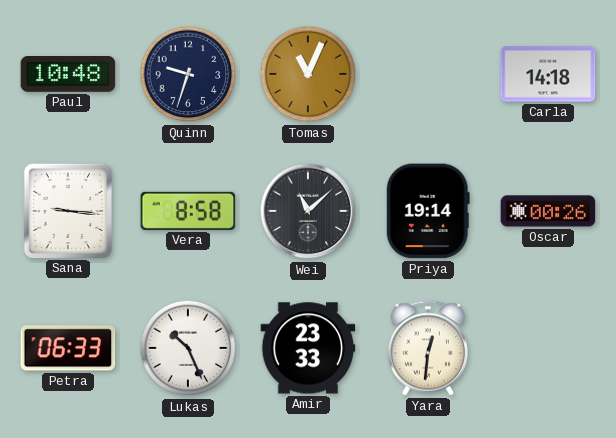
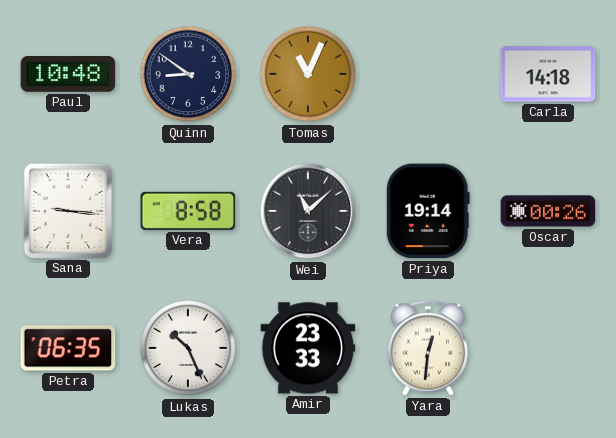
Quinn: 9:33 -> 8:51 (188, 74)
Petra: 06:33 -> 06:35 (68, 348)
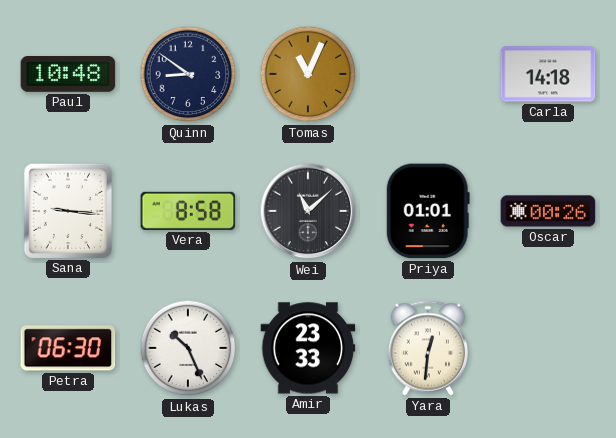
Priya: 19:14 -> 01:01 (428, 211)
Petra: 06:35 -> 06:30 (68, 348)
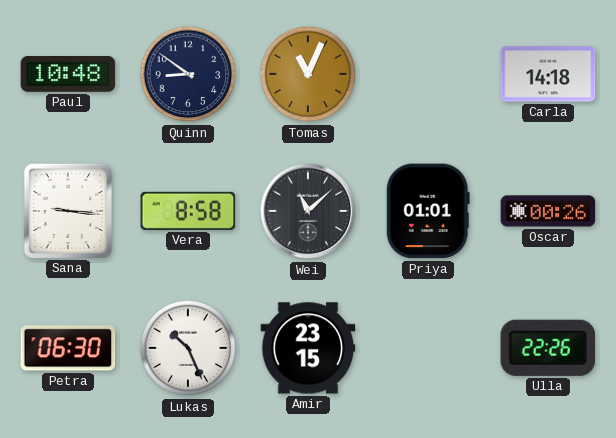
Amir: 23:33 -> 23:15 (308, 348)
Yara: 12:31 -> none (427, 348)
Ulla: none -> 22:26 (548, 348)
